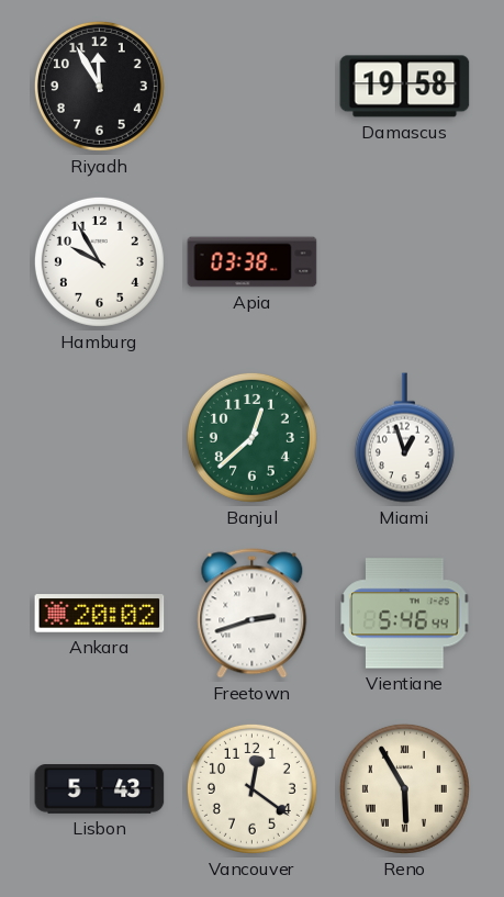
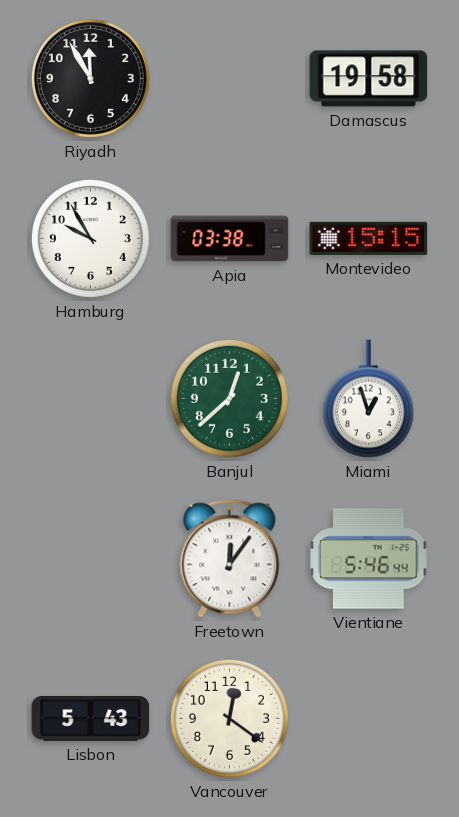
Montevideo: none -> 15:15 (369, 238)
Ankara: 20:02 -> none (100, 614)
Freetown: 2:42 -> 12:06 (230, 559)
Reno: 5:55 -> none (404, 788)
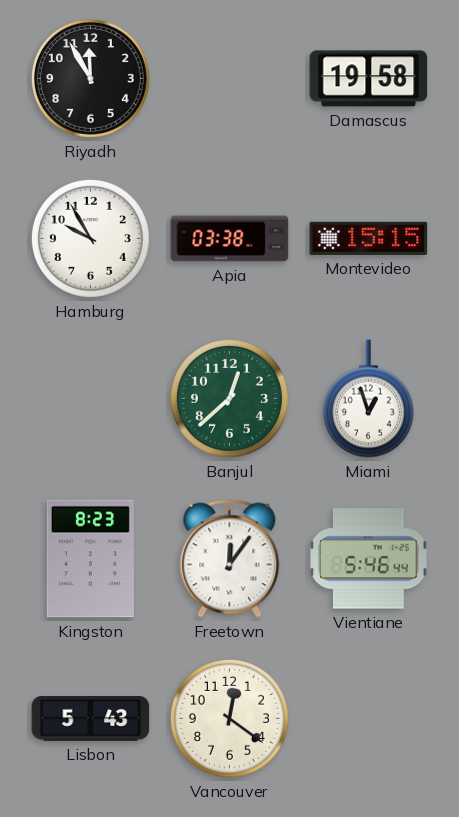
Kingston: none -> 8:23 (90, 559)
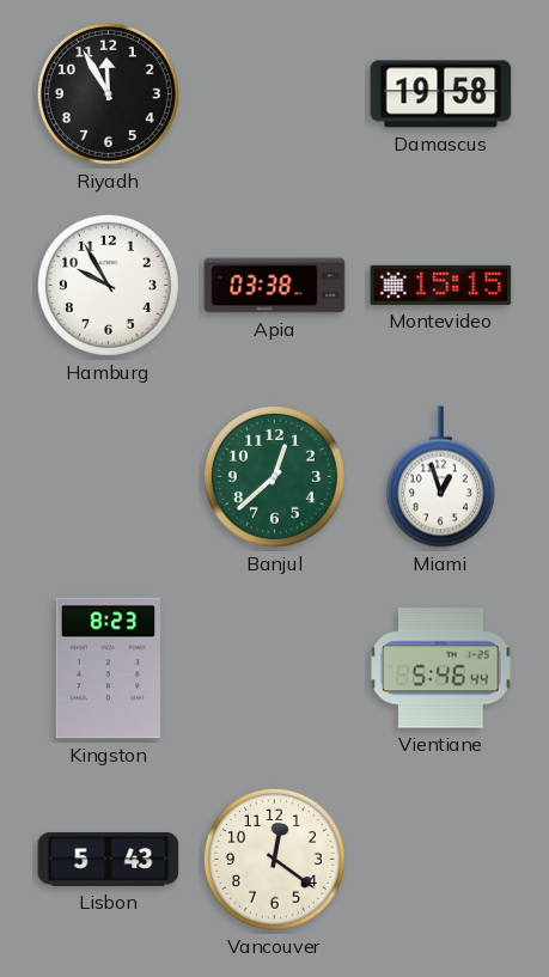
Freetown: 12:06 -> none (230, 559)
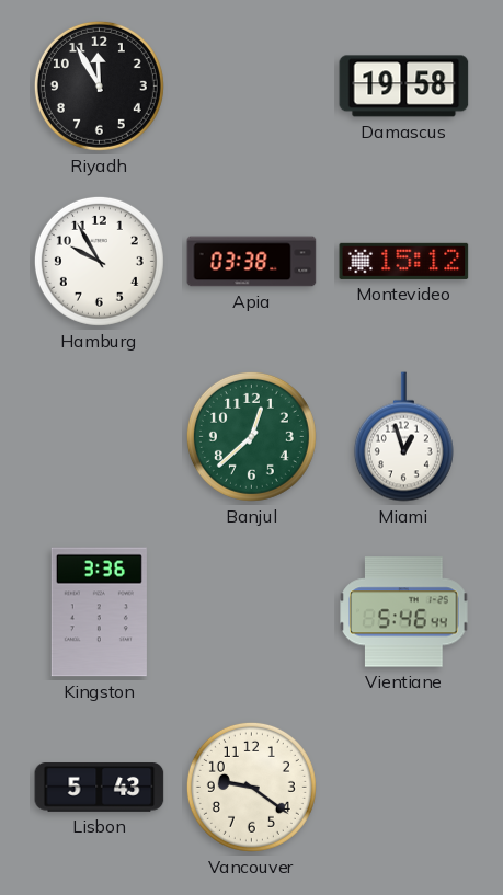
Montevideo: 15:15 -> 15:12 (404, 261)
Kingston: 8:23 -> 3:36 (99, 612)
Vancouver: 12:21 -> 9:21 (251, 787)
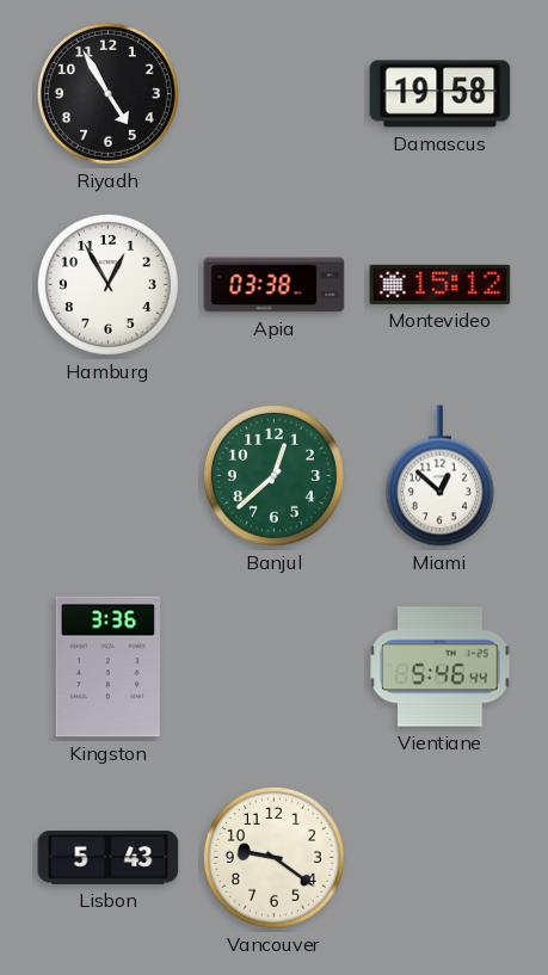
Riyadh: 11:55 -> 4:55 (107, 93)
Hamburg: 9:55 -> 12:55 (107, 284)
Miami: 12:57 -> 12:52 (439, 476)
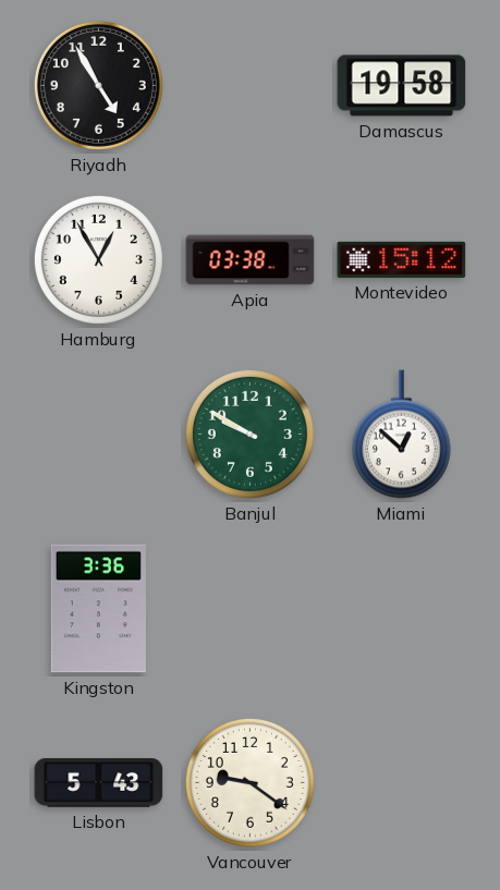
Banjul: 12:38 -> 9:50 (249, 434)
Vientiane: 5:46 -> none (441, 667)
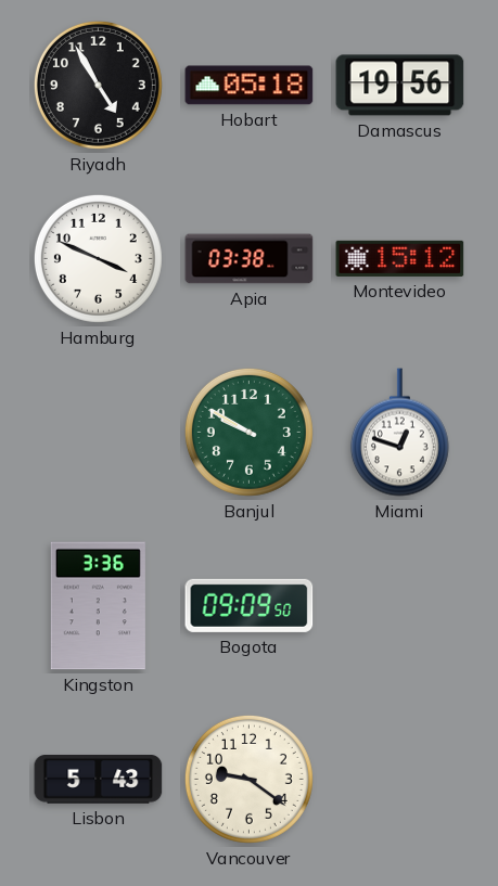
Hobart: none -> 05:18 (250, 86)
Damascus: 19:58 -> 19:56 (400, 86)
Hamburg: 12:55 -> 3:49 (98, 258)
Miami: 12:52 -> 12:48 (399, 433)
Bogota: none -> 09:09 (250, 605)
